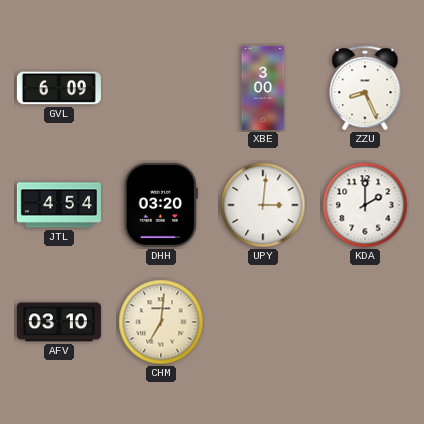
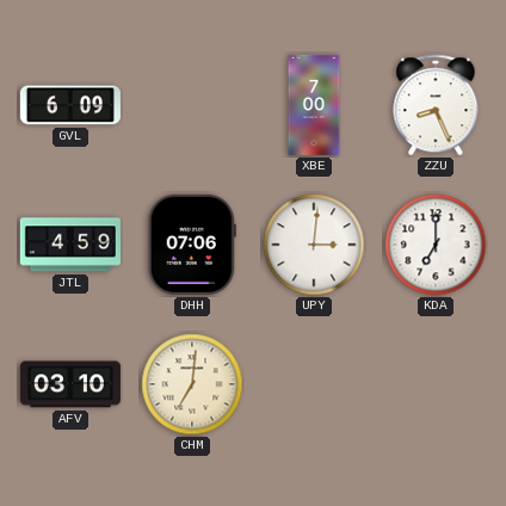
XBE: 3:00 -> 7:00 (314, 105)
JTL: 4:54 -> 4:59 (70, 245)
DHH: 03:20 -> 07:06 (192, 245)
KDA: 2:00 -> 7:00 (436, 245)
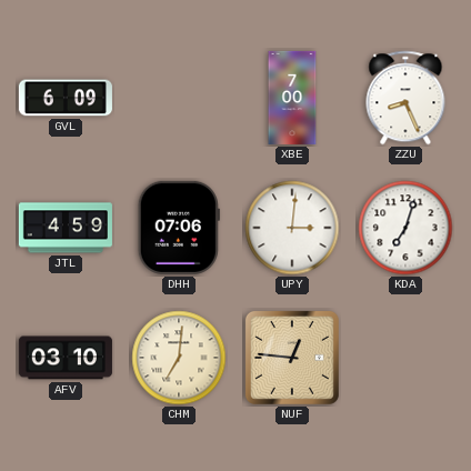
KDA: 7:00 -> 7:03 (405, 228)
NUF: none -> 12:46 (292, 358)
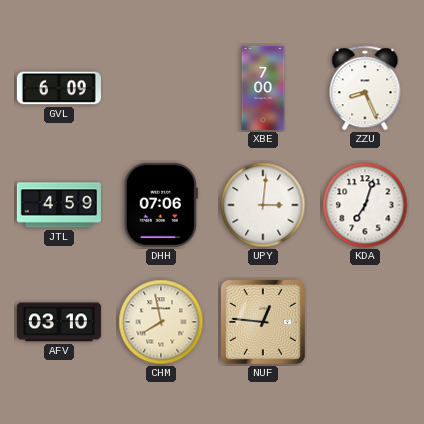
CHM: 7:01 -> 7:58 (161, 322)
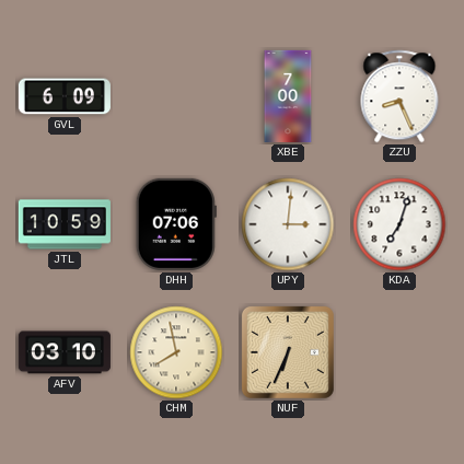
JTL: 4:59 -> 10:59 (65, 224)
NUF: 12:46 -> 6:34 (288, 352)
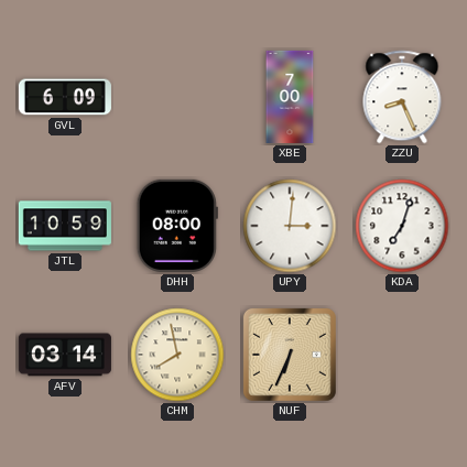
DHH: 07:06 -> 08:00 (177, 226)
AFV: 03:10 -> 03:14 (65, 355)
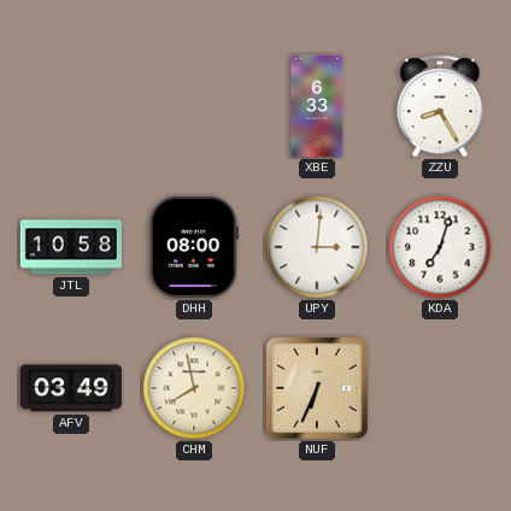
GVL: 6:09 -> none (65, 97)
XBE: 7:00 -> 6:33 (317, 106)
ZZU: 8:26 -> 8:25 (440, 106)
JTL: 10:59 -> 10:58 (71, 247)
AFV: 03:14 -> 03:49 (71, 388)
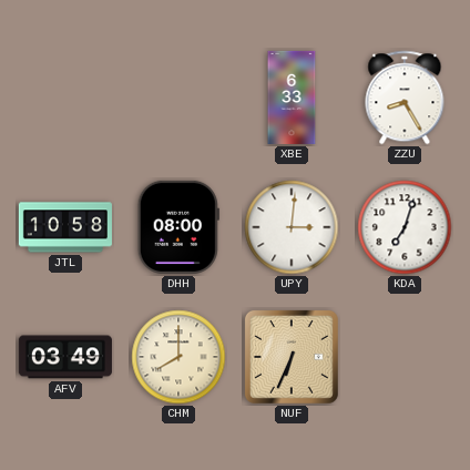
CHM: 7:58 -> 8:00 (178, 357)
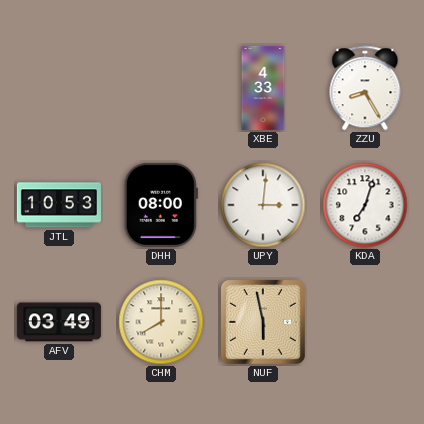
XBE: 6:33 -> 4:33 (263, 88)
JTL: 10:58 -> 10:53 (59, 205)
NUF: 6:34 -> 5:58 (263, 322)
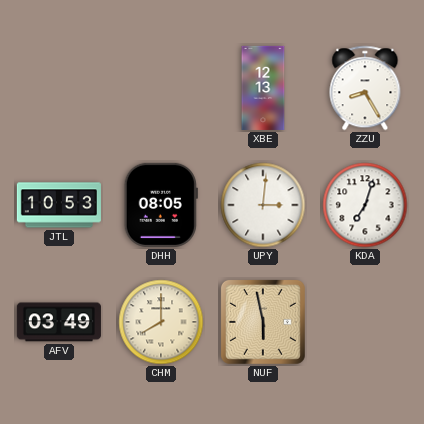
XBE: 4:33 -> 12:13 (263, 88)
DHH: 08:00 -> 08:05 (161, 205)
